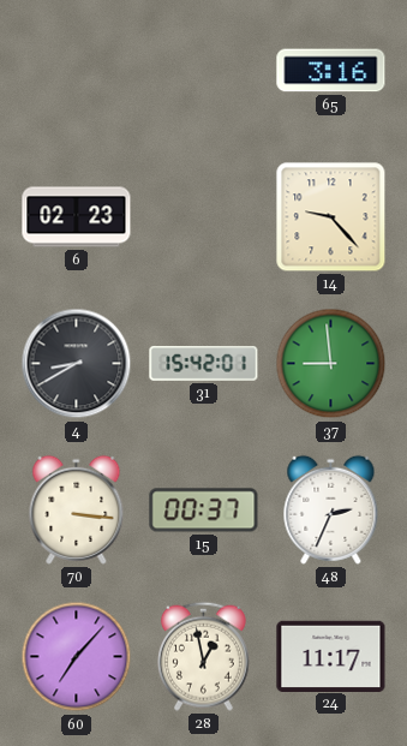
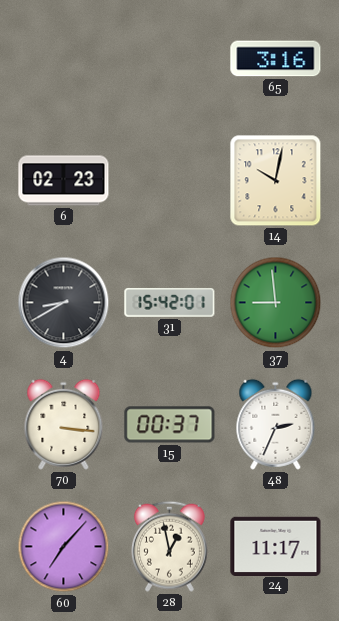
14: 9:23 -> 10:02 (276, 181)
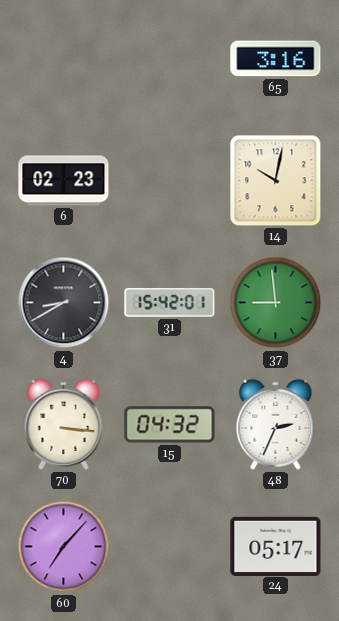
15: 00:37 -> 04:32 (170, 425)
28: 12:58 -> none (169, 546)
24: 11:17 -> 05:17 (276, 546)
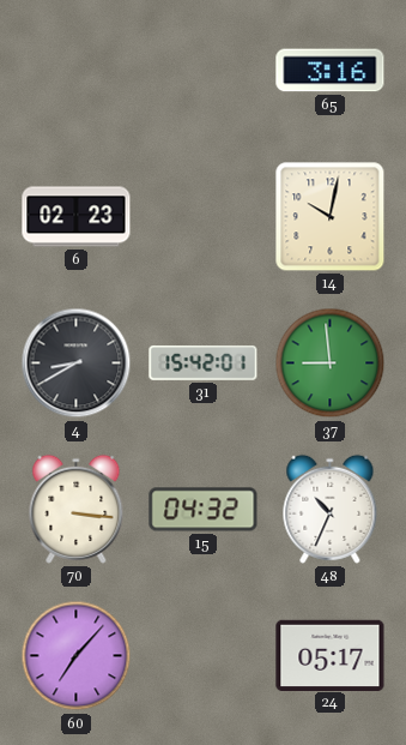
48: 2:34 -> 10:34 (331, 509)
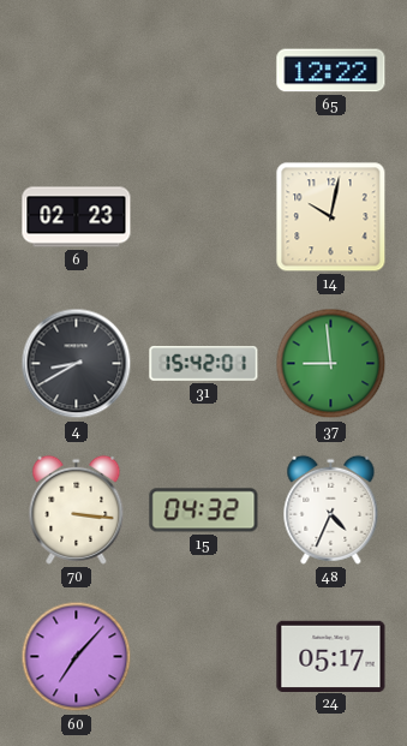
65: 3:16 -> 12:22 (331, 71)
48: 10:34 -> 4:34 (331, 509)
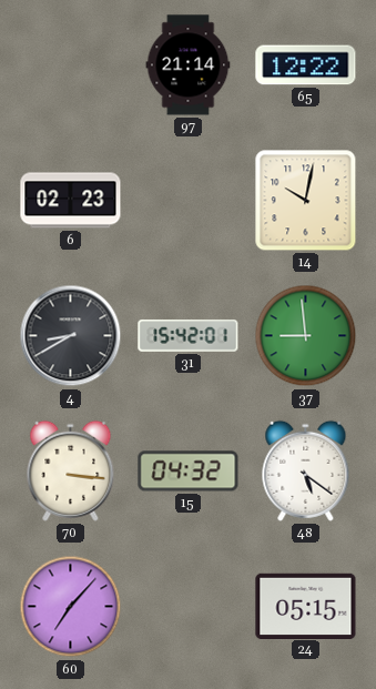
97: none -> 21:14 (189, 65)
48: 4:34 -> 5:21 (306, 470)
24: 05:17 -> 05:15 (306, 606)
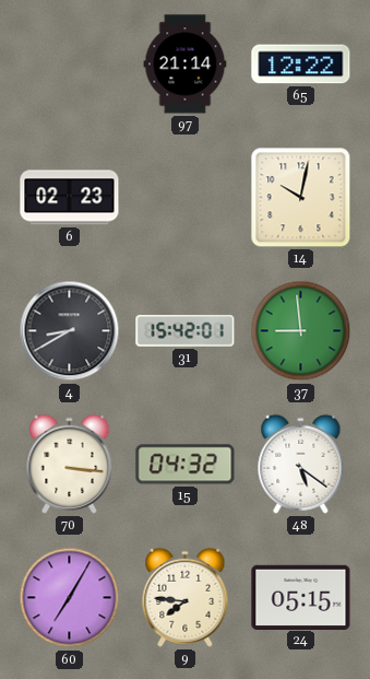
60: 7:07 -> 7:05 (70, 598)
9: none -> 7:46 (186, 597)
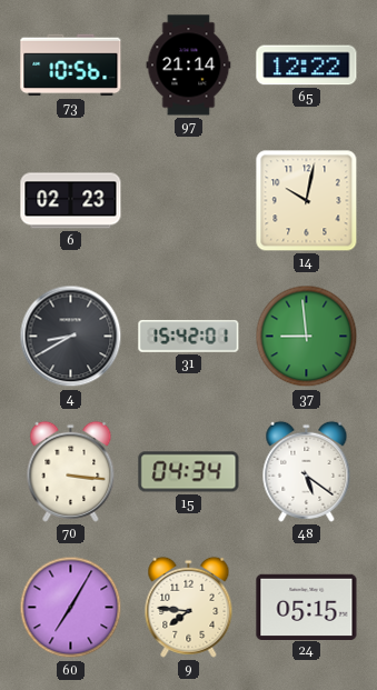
73: none -> 10:56 (71, 66)
15: 04:32 -> 04:34 (189, 472)
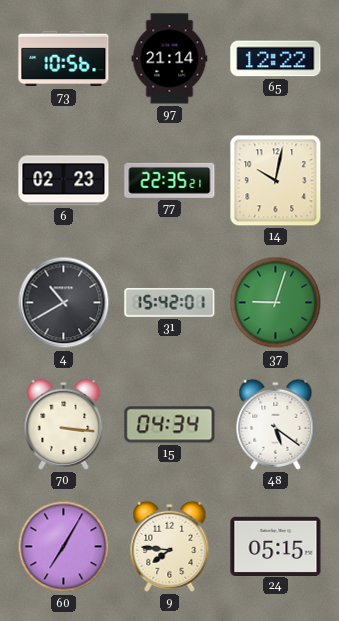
77: none -> 22:35 (170, 180)
4: 8:40 -> 10:40 (64, 303)
37: 8:59 -> 9:03 (276, 303)
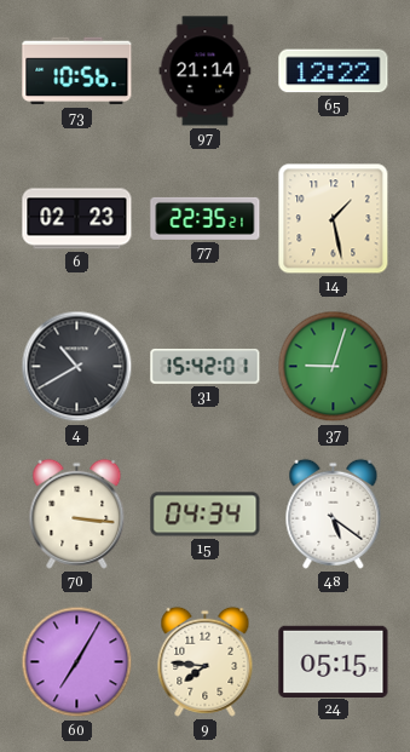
14: 10:02 -> 1:28 (334, 219)
